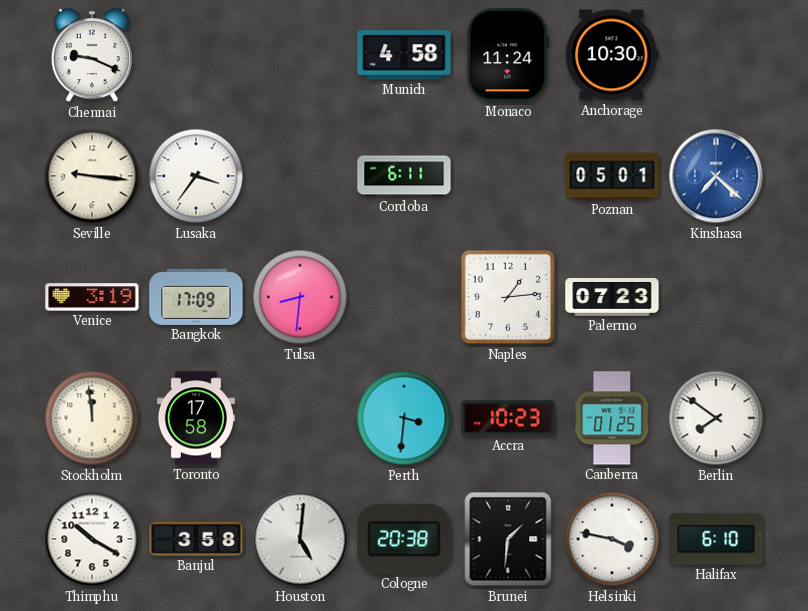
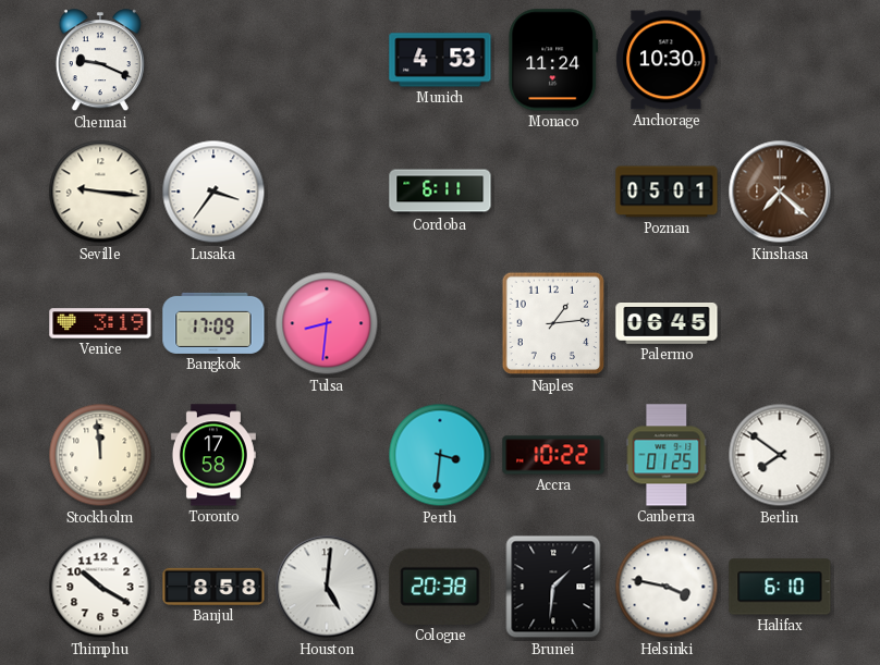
Munich: 4:58 -> 4:53 (440, 60)
Kinshasa dial: blue -> brown (780, 192)
Palermo: 07:23 -> 06:45 (667, 324)
Accra: 10:23 -> 10:22 (553, 455)
Banjul: 3:58 -> 8:58 (213, 587)
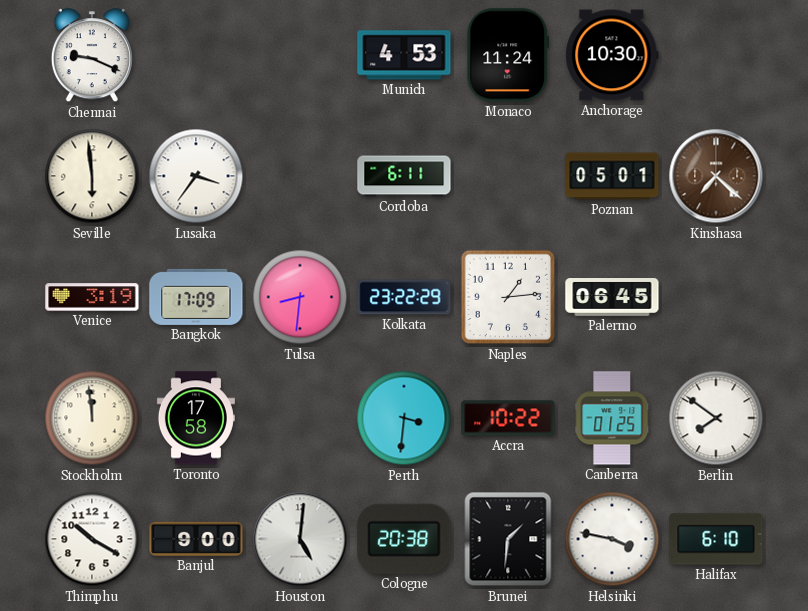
Seville: 9:16 -> 5:59 (92, 176)
Kolkata: none -> 23:22 (404, 297)
Banjul: 8:58 -> 9:00 (196, 539)
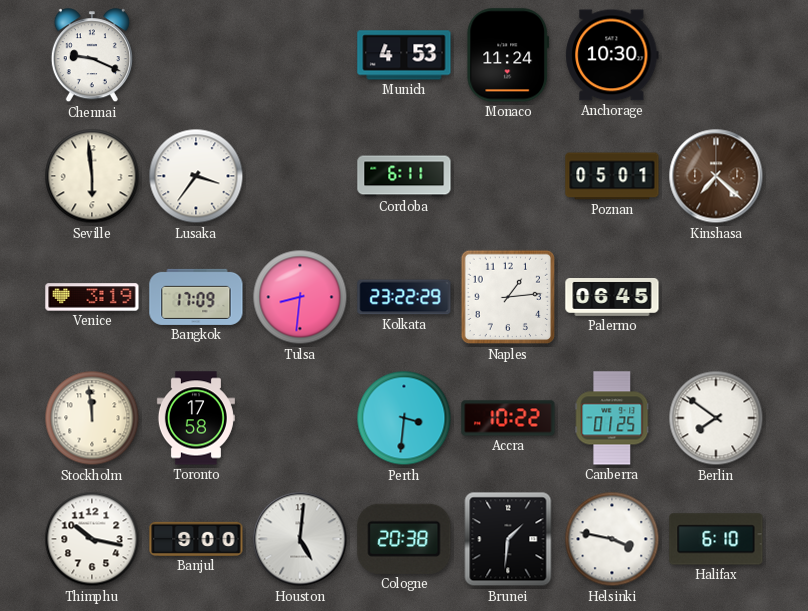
Thimphu: 10:20 -> 10:17 (92, 539)
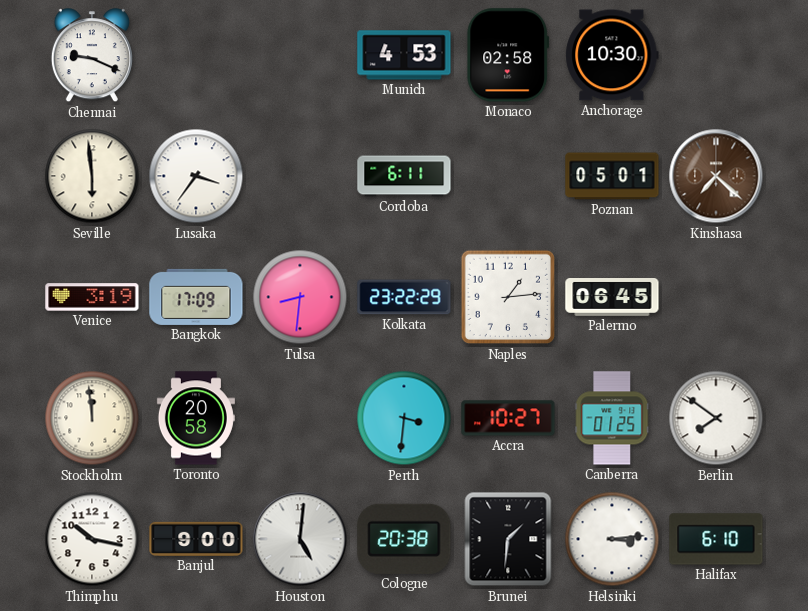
Monaco: 11:24 -> 02:58 (508, 55)
Toronto: 17:58 -> 20:58 (196, 418)
Accra: 10:22 -> 10:27 (508, 418)
Helsinki: 3:47 -> 3:14 (612, 539)
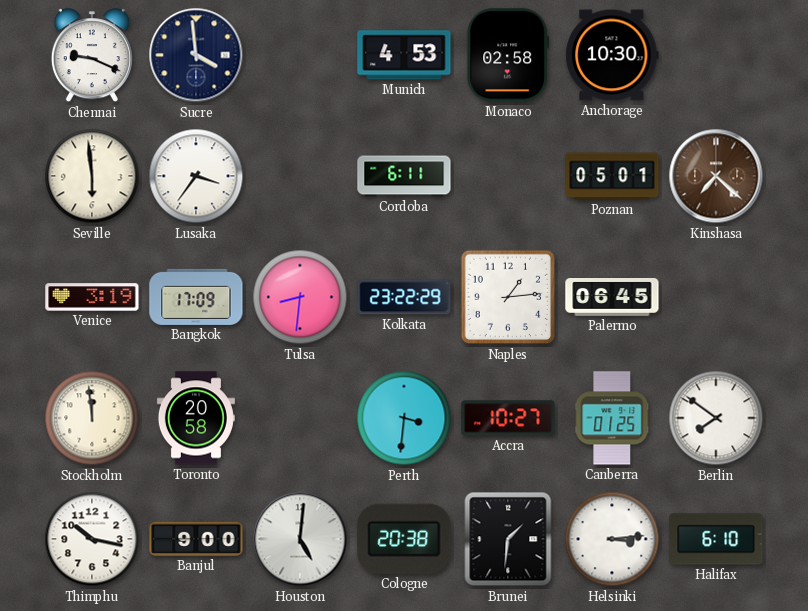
Sucre: none -> 3:59 (196, 55)
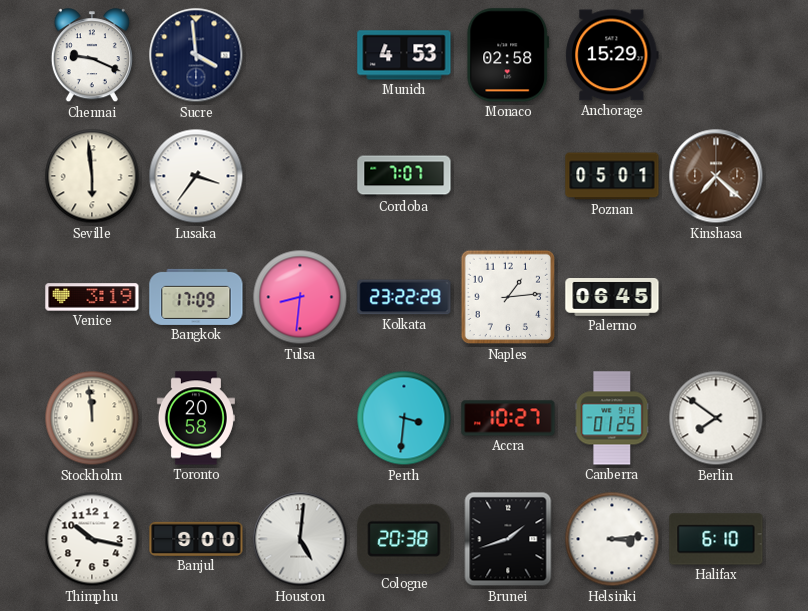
Anchorage: 10:30 -> 15:29 (612, 55)
Cordoba: 6:11 -> 7:07 (404, 176)
Brunei: 1:31 -> 1:42 (508, 539)
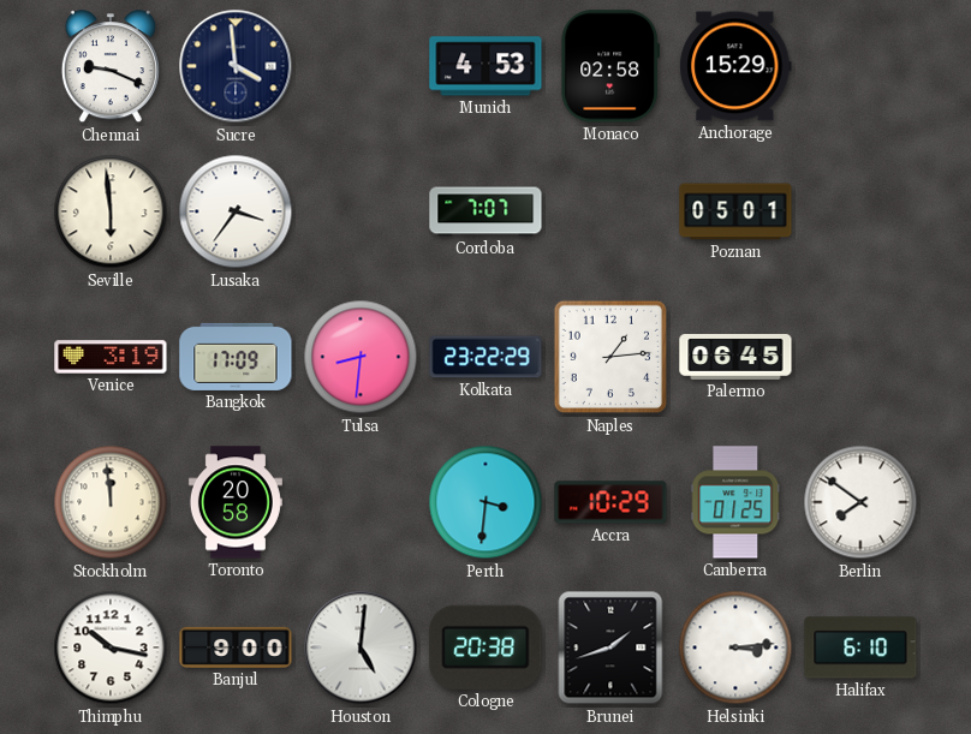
Kinshasa: 7:22 -> none (716, 176)
Accra: 10:27 -> 10:29 (610, 502)
